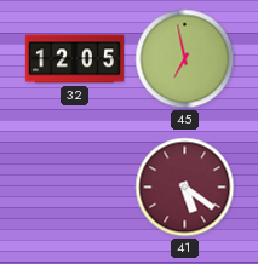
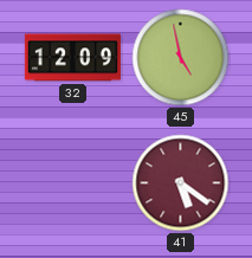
32: 12:05 -> 12:09 (72, 58)
45: 6:58 -> 4:58 (181, 58)
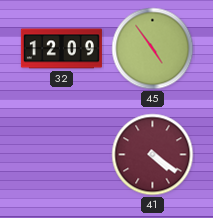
45: 4:58 -> 4:54 (153, 49)
41: 5:21 -> 4:21 (153, 155)
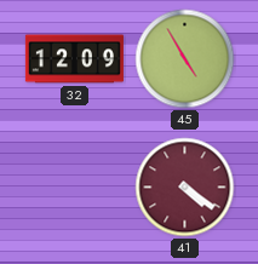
45: 4:54 -> 4:55 (185, 59)
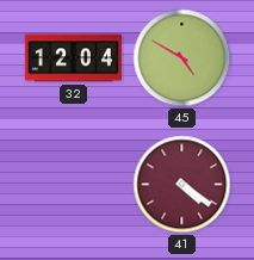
32: 12:09 -> 12:04 (73, 58)
45: 4:55 -> 4:50 (182, 58)
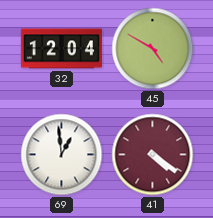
69: none -> 12:59 (62, 155)
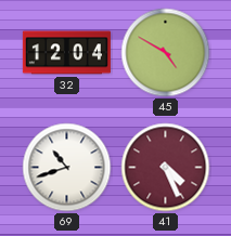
69: 12:59 -> 10:42 (67, 168)
41: 4:21 -> 4:26 (166, 168)
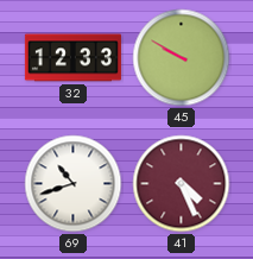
32: 12:04 -> 12:33 (72, 58)
45: 4:50 -> 9:50 (182, 58)
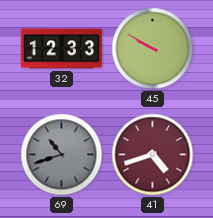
69 dial: white -> grey (62, 155)
41: 4:26 -> 4:42 (153, 155)
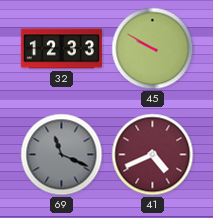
69: 10:42 -> 11:19 (62, 155)
41: 4:42 -> 4:41 (153, 155)
